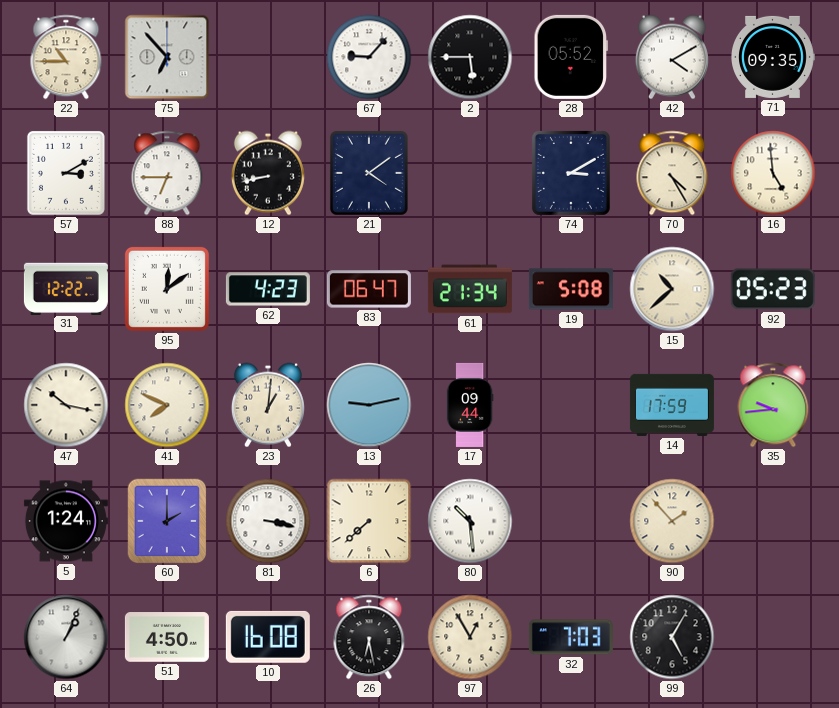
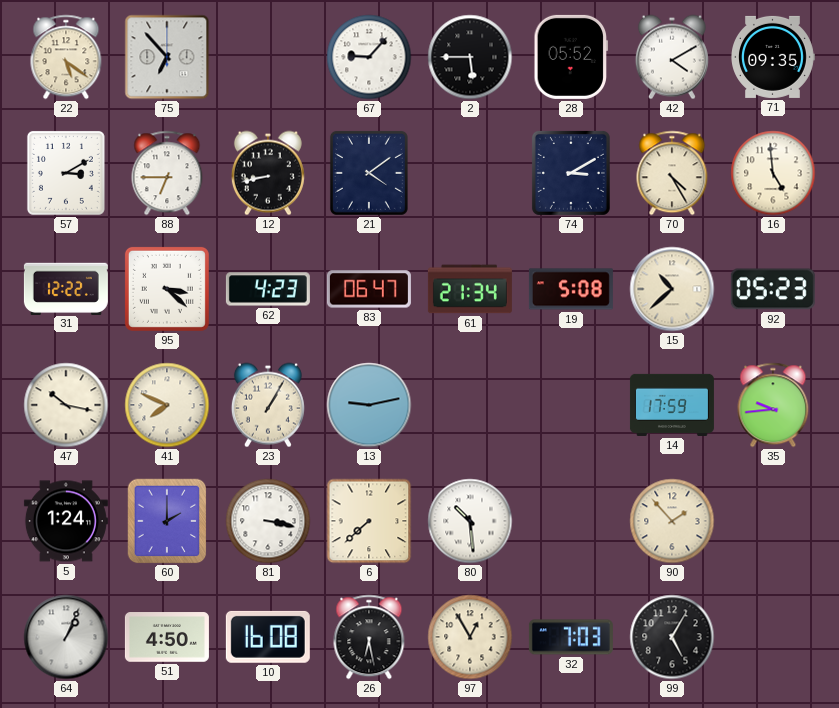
22: 10:45 -> 5:21 (66, 57)
95: 12:09 -> 3:22 (167, 289)
23: 1:01 -> 1:05 (268, 405)
17: 09:44 -> none (470, 405)
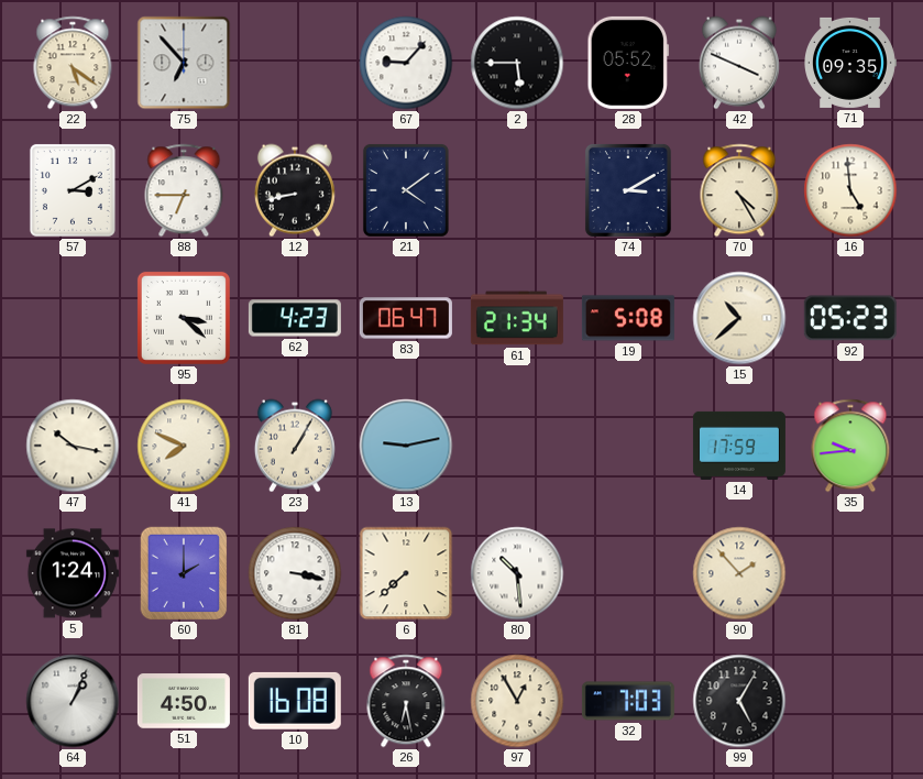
42: 4:10 -> 3:49 (739, 63)
31: 12:22 -> none (66, 288)
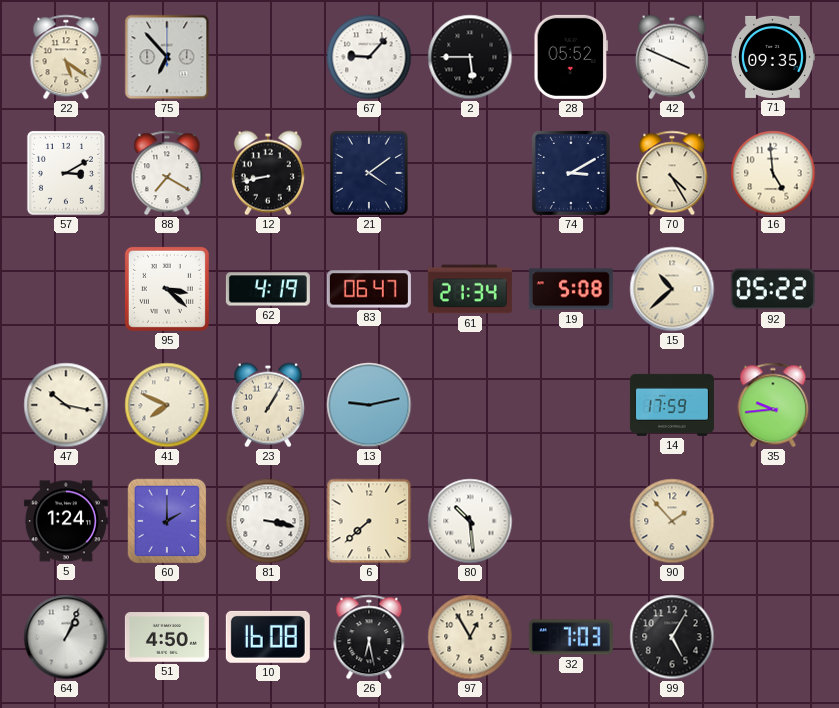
88: 6:45 -> 7:20 (167, 173)
62: 4:23 -> 4:19 (268, 289)
92: 05:23 -> 05:22 (773, 289)
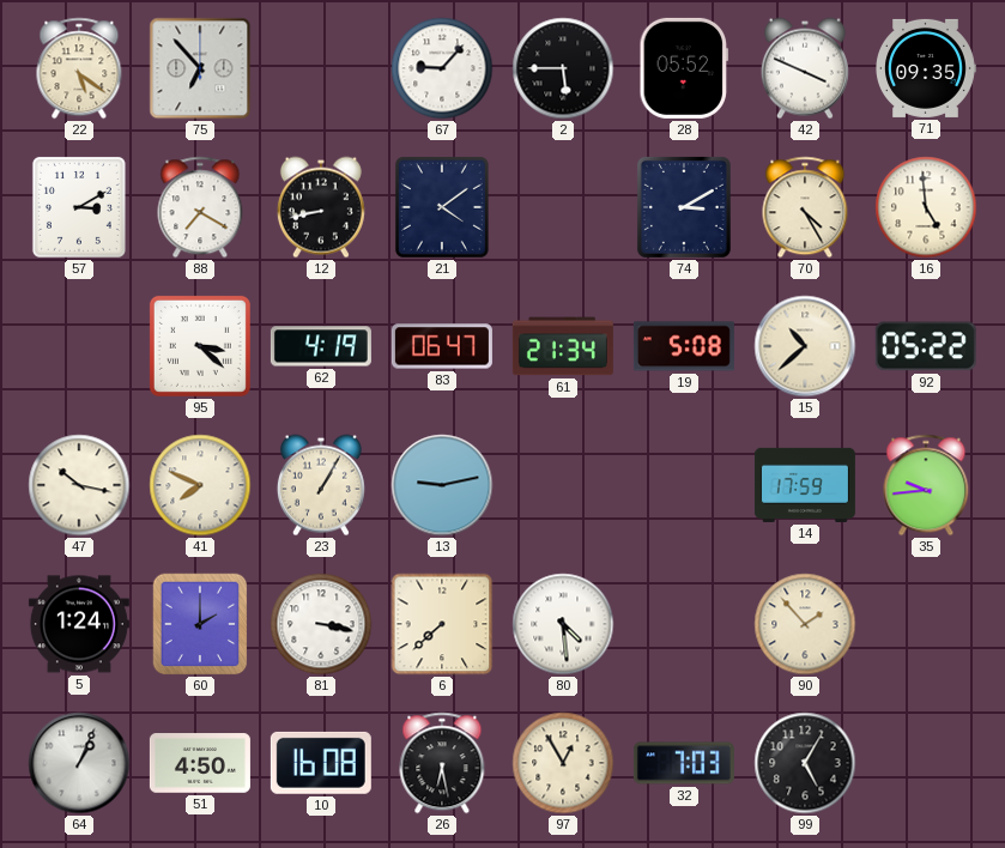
80: 10:29 -> 4:29 (563, 624)
